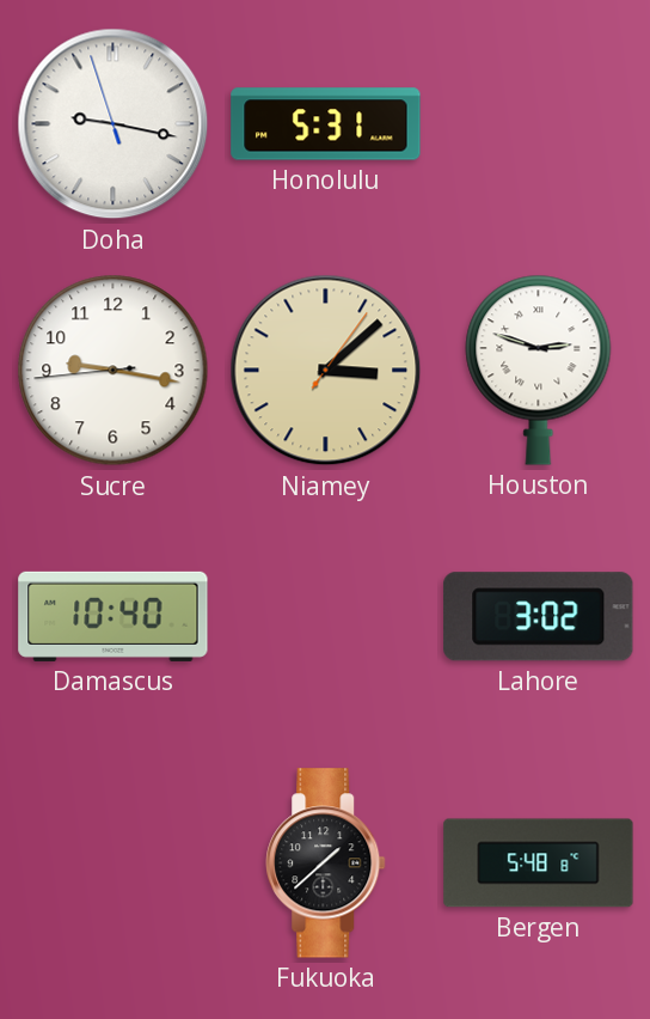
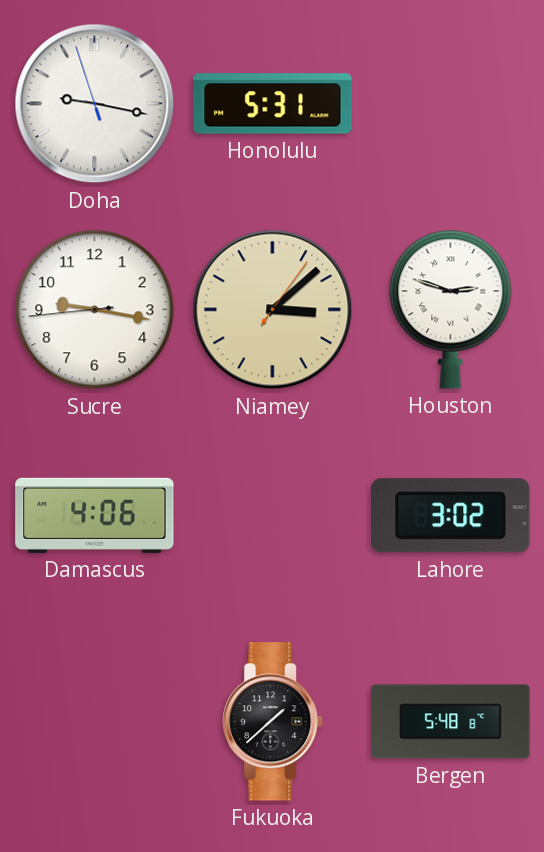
Damascus: 10:40 -> 4:06 (95, 515)
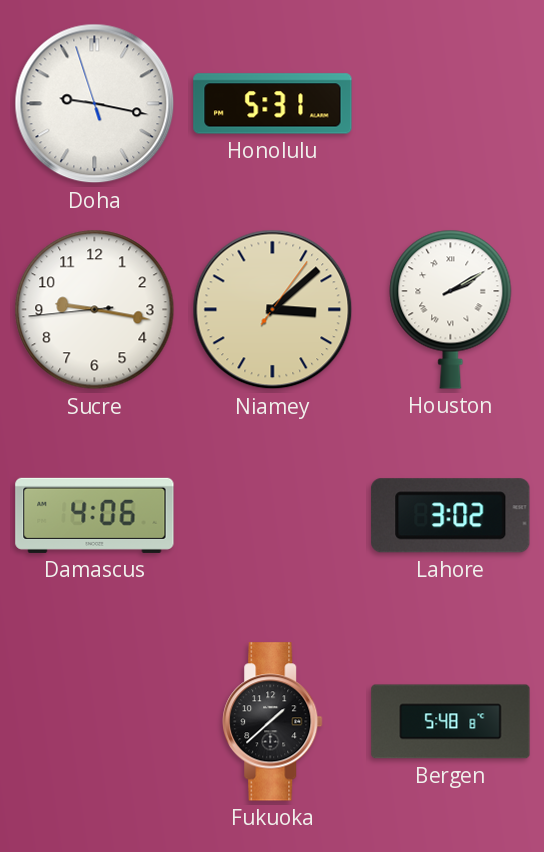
Houston: 2:48 -> 2:10 (451, 309)
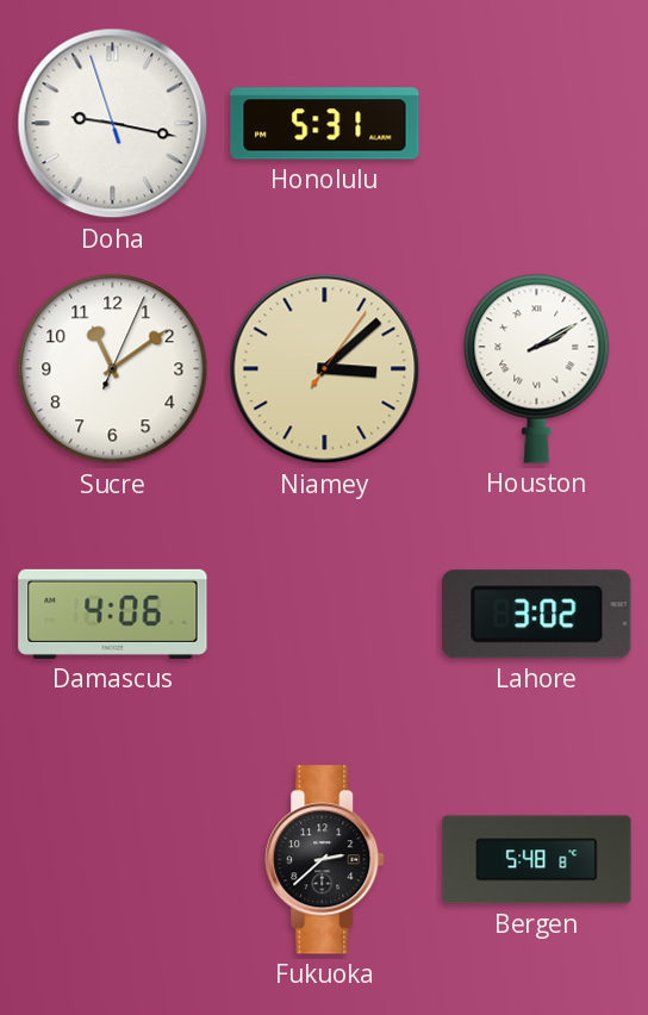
Sucre: 9:16 -> 11:09 (113, 369)
Fukuoka: 1:38 -> 2:38 (325, 860)
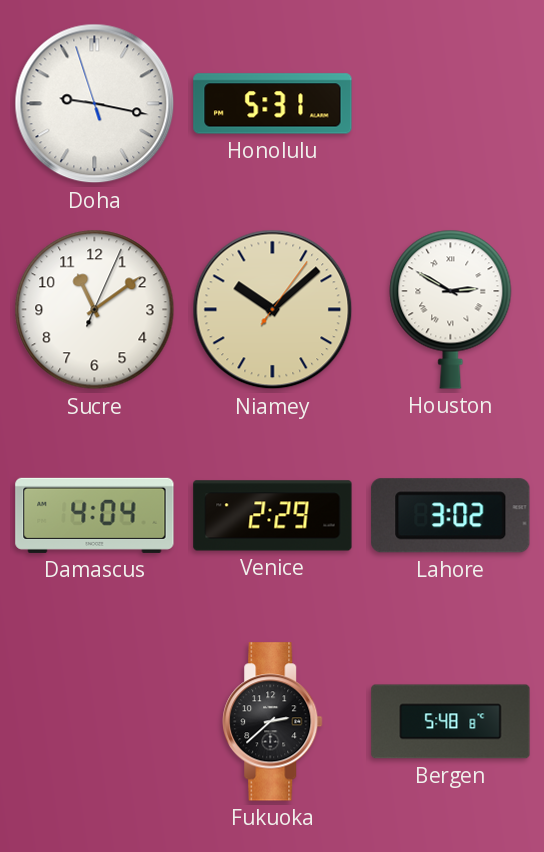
Niamey: 3:08 -> 10:08 (273, 310)
Houston: 2:10 -> 2:50 (451, 309)
Damascus: 4:06 -> 4:04 (95, 515)
Venice: none -> 2:29 (273, 516)
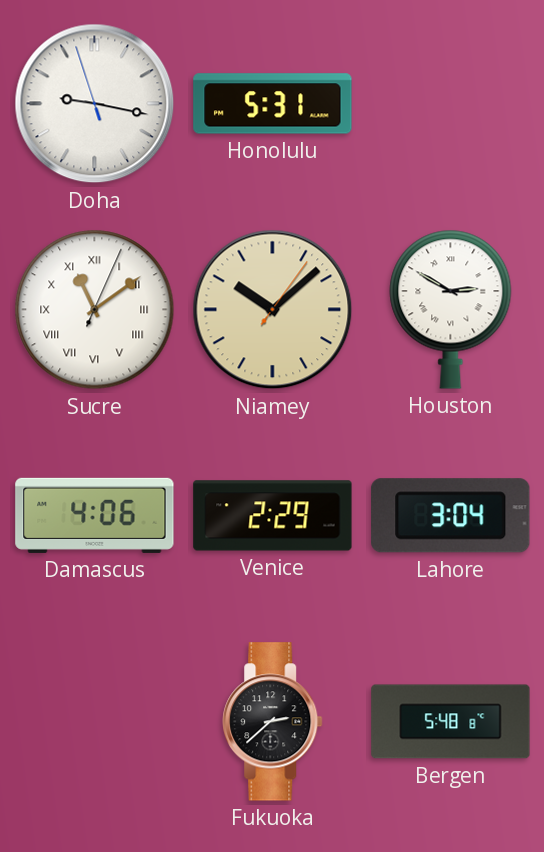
Sucre numerals: Arabic -> Roman (95, 310)
Damascus: 4:04 -> 4:06 (95, 515)
Lahore: 3:02 -> 3:04 (451, 516)
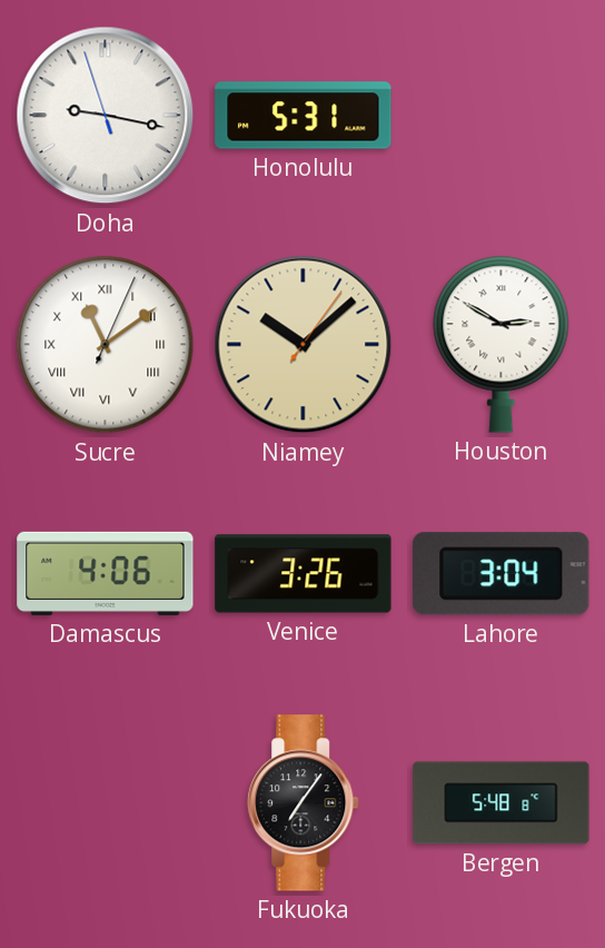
Venice: 2:29 -> 3:26 (304, 574)
Fukuoka: 2:38 -> 7:06 (304, 803)
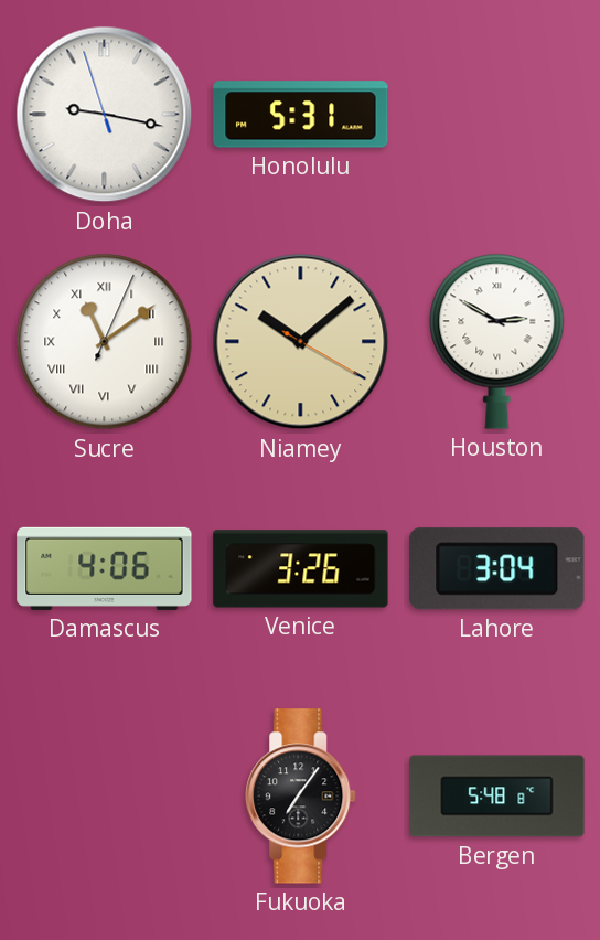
Niamey: 10:08:06 -> 10:08:20 (301, 342)
